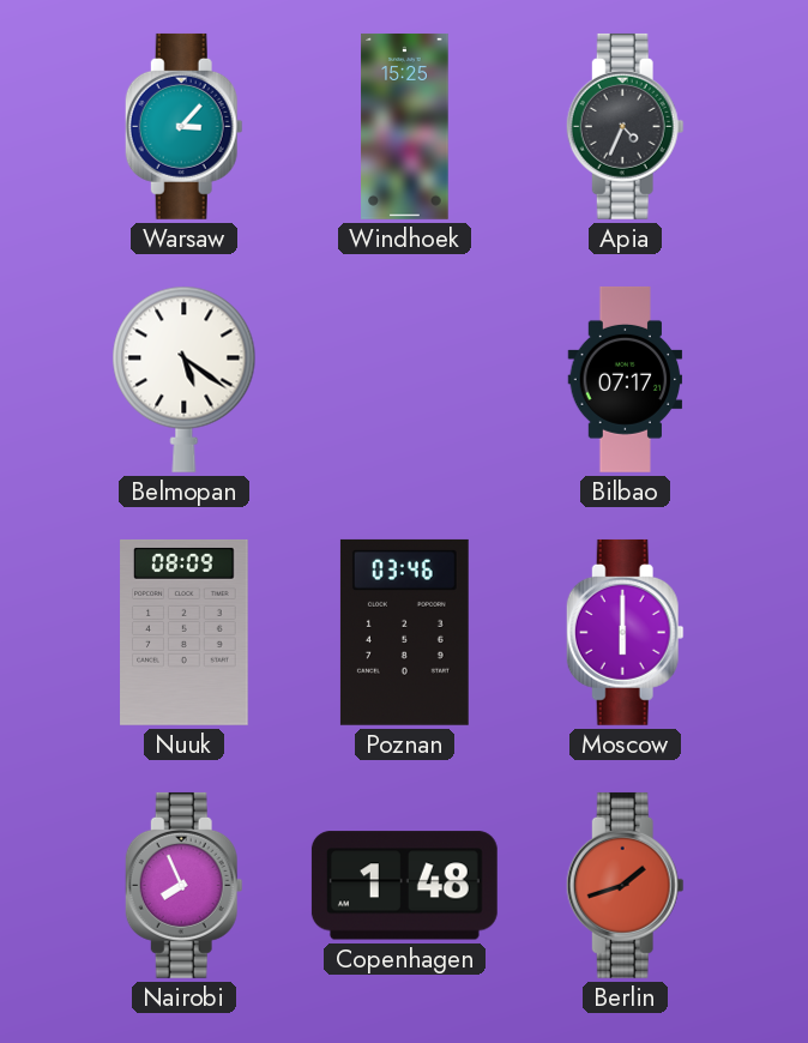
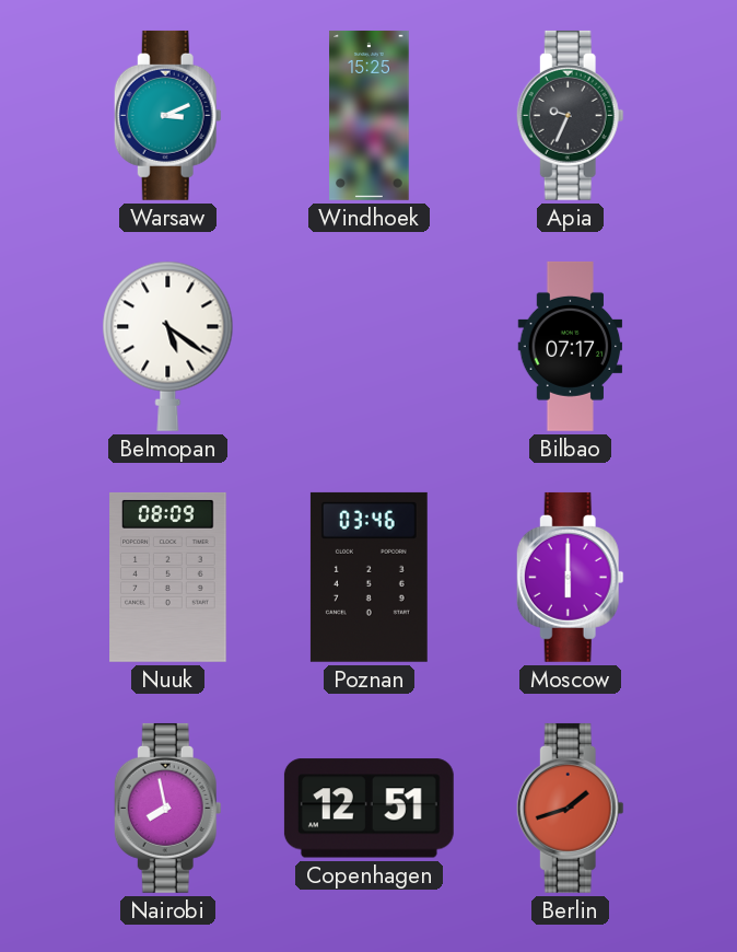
Warsaw: 3:07 -> 3:11 (167, 115)
Apia: 4:34 -> 9:34 (570, 115)
Nairobi: 7:56 -> 7:58 (167, 808)
Copenhagen: 1:48 -> 12:51 (368, 809)
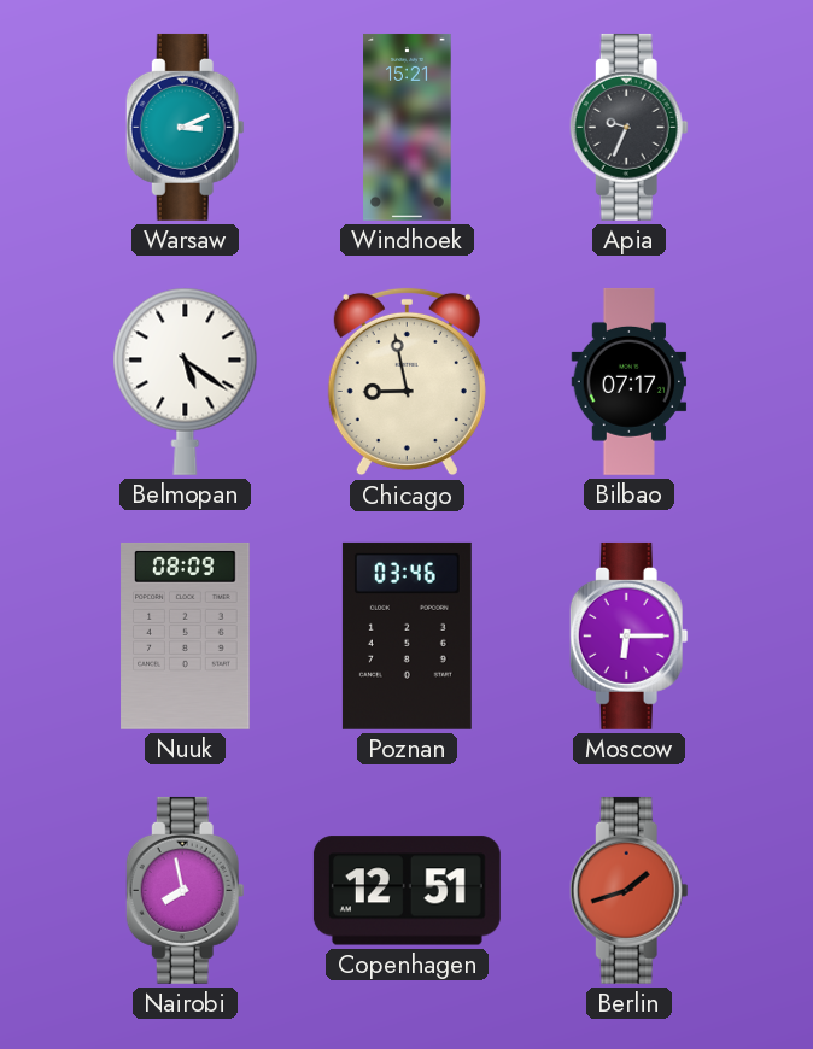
Windhoek: 15:25 -> 15:21 (408, 127)
Chicago: none -> 8:58 (406, 382)
Moscow: 6:00 -> 6:15 (628, 635)
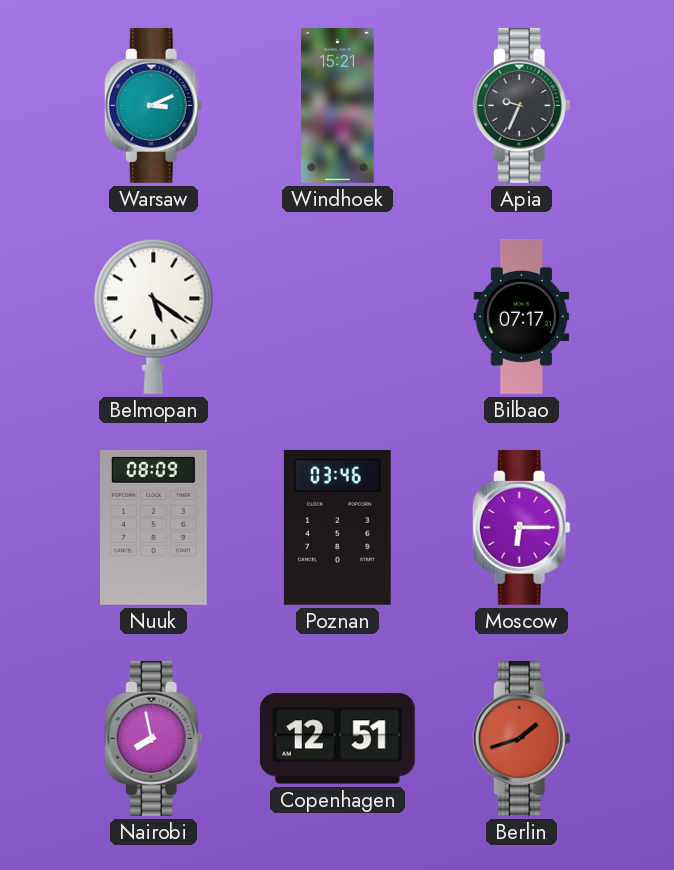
Chicago: 8:58 -> none (406, 382)
